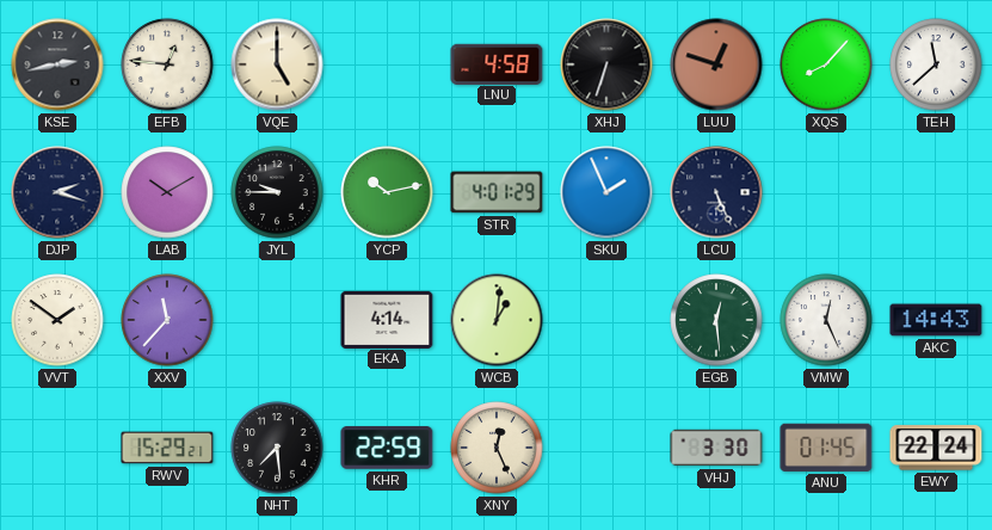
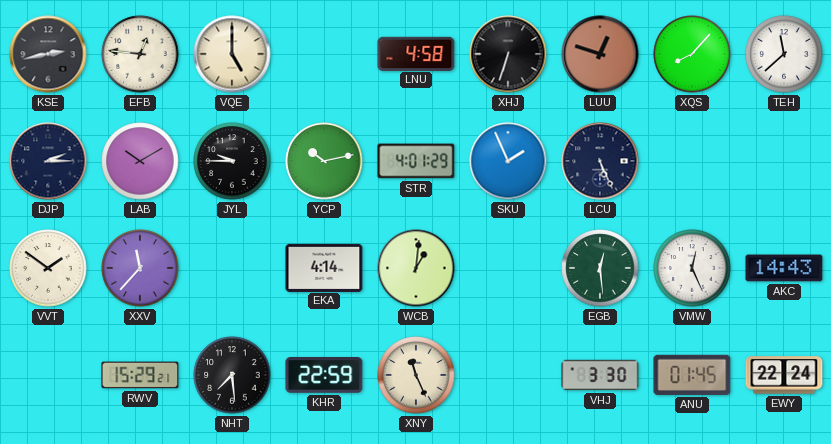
DJP: 2:18 -> 2:15 (48, 161)
XNY: 12:26 -> 11:26 (416, 375)
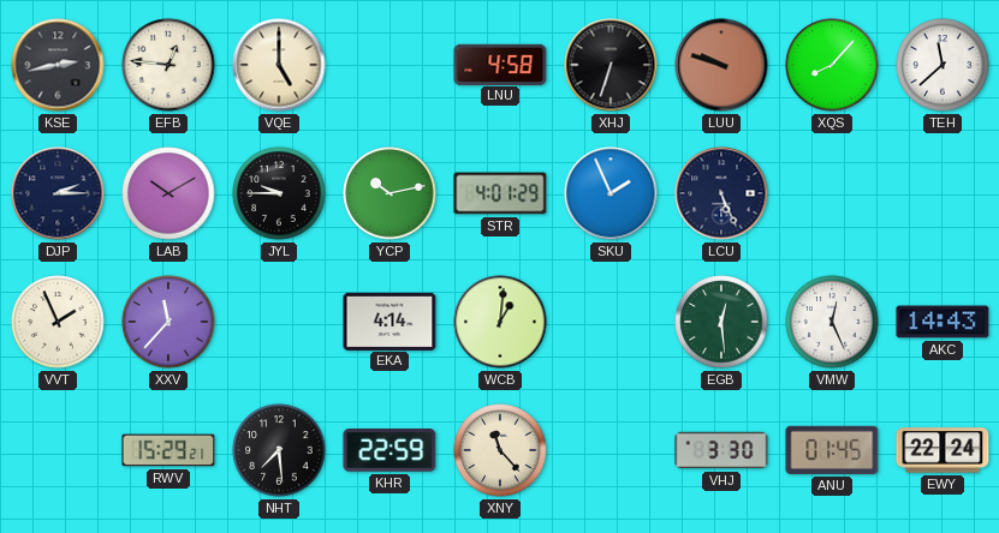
LUU: 12:48 -> 9:48 (721, 65)
VVT: 1:51 -> 1:56 (58, 322)
XNY: 11:26 -> 11:23 (500, 450)
